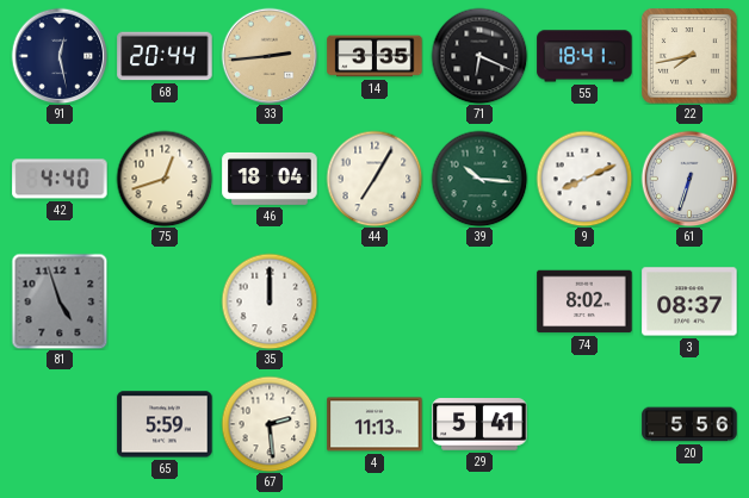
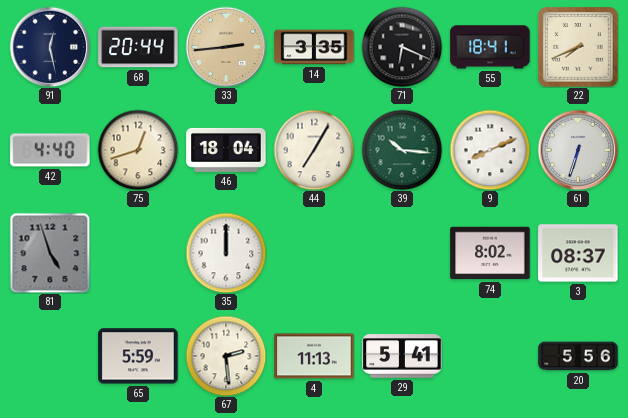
22: 7:43 -> 7:41 (578, 47)
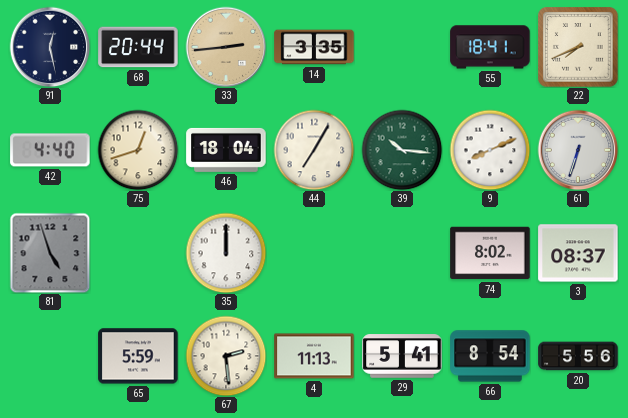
71: 6:19 -> none (402, 47)
66: none -> 8:54 (490, 356)
